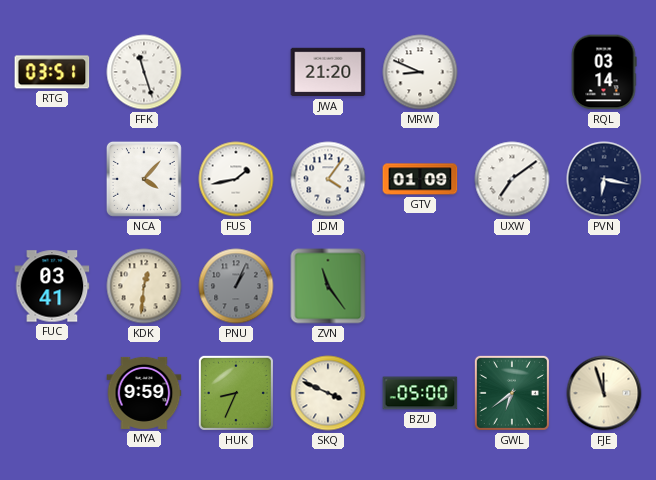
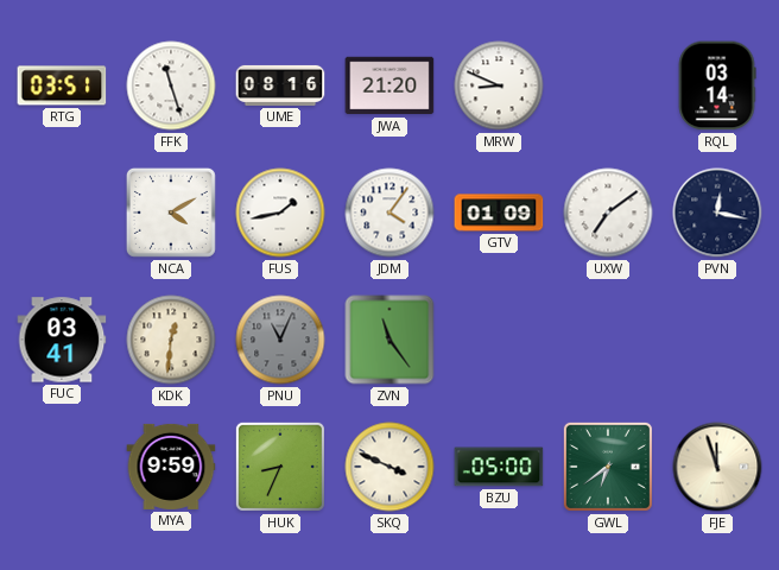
UME: none -> 08:16 (280, 85)
NCA: 4:07 -> 4:10 (171, 213)
PVN: 6:17 -> 12:17 (717, 213)
PNU: 1:04 -> 11:04 (280, 340)
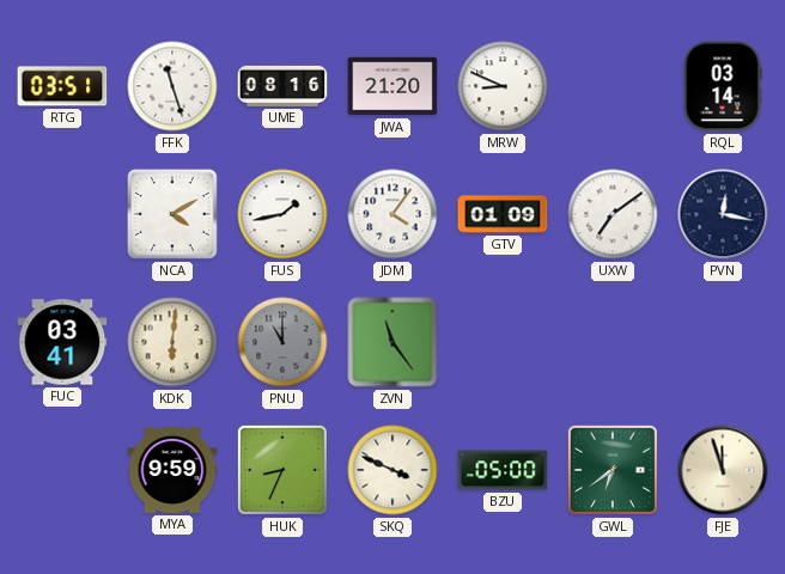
KDK: 12:31 -> 6:01 (172, 342)
PNU: 11:04 -> 11:00 (282, 342)
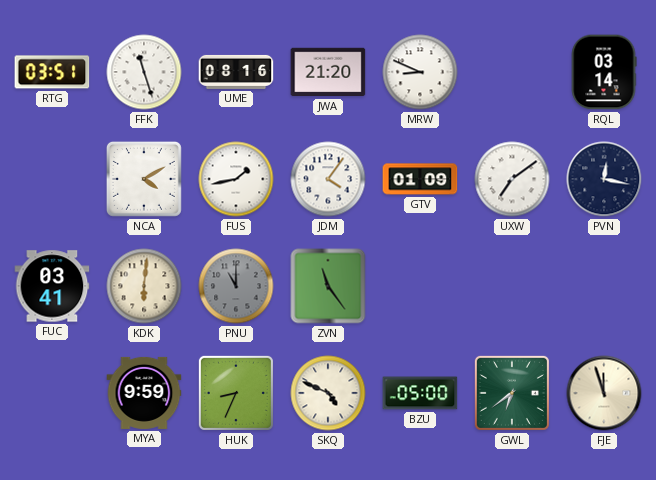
SKQ: 3:49 -> 4:49 (328, 393)
